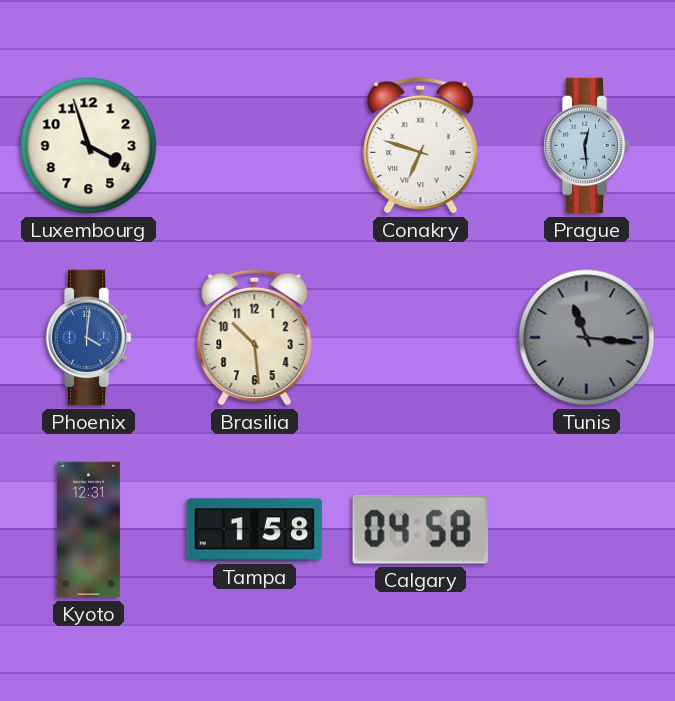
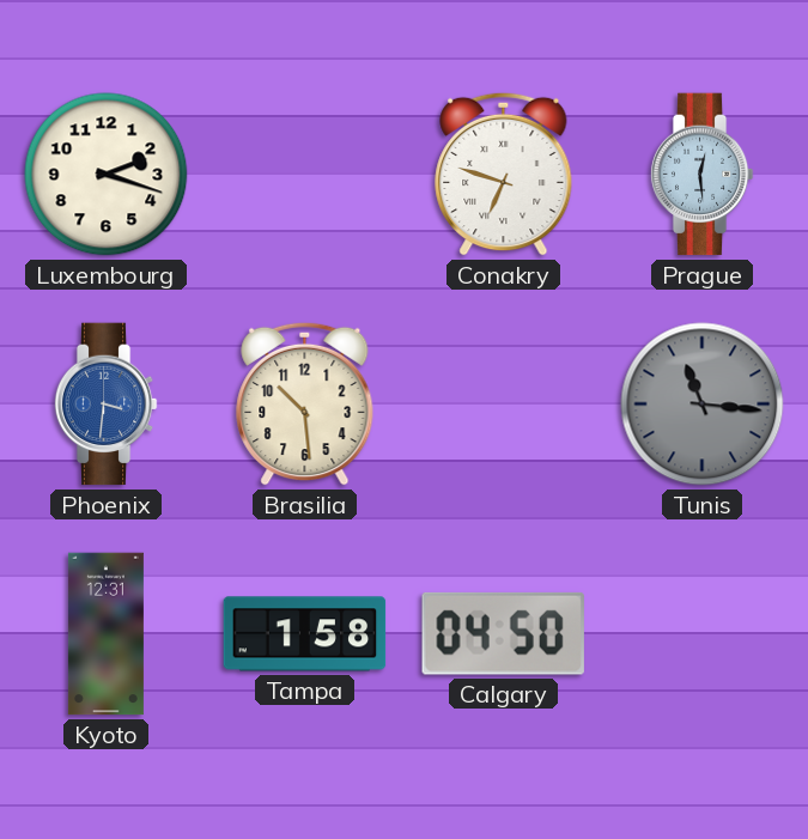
Luxembourg: 3:57 -> 2:18 (107, 175)
Phoenix: 4:01 -> 3:31 (105, 405)
Calgary: 04:58 -> 04:50 (503, 633)
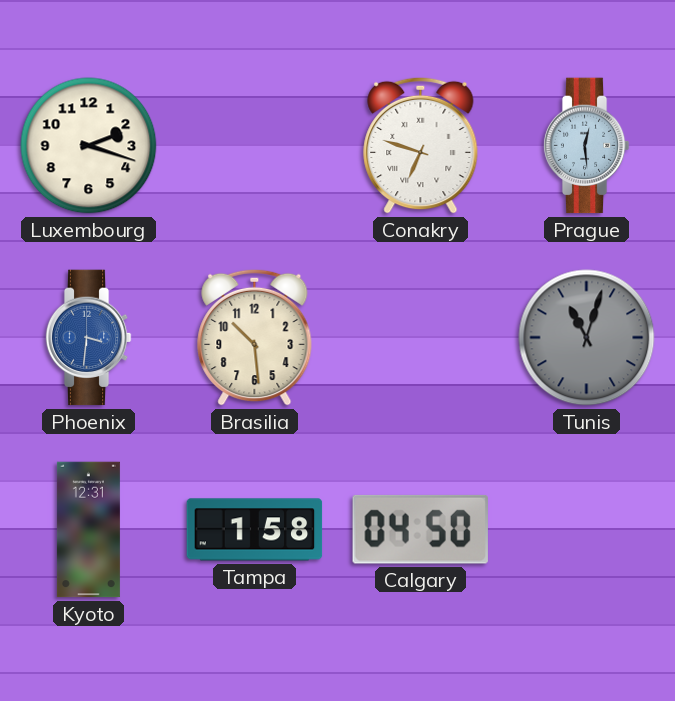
Tunis: 11:16 -> 11:03 (587, 338)
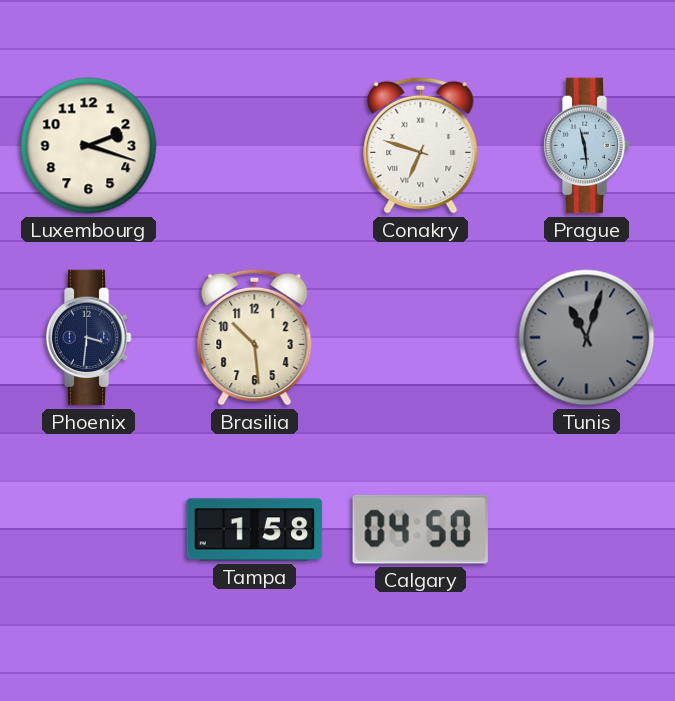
Prague: 12:29 -> 11:29 (586, 146)
Phoenix dial: blue -> navy (88, 338)
Kyoto: 12:31 -> none (88, 530)
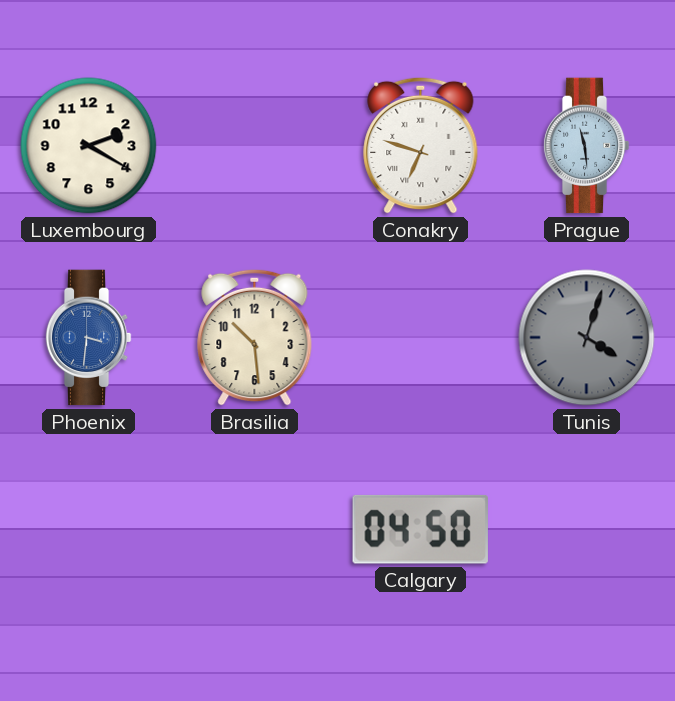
Luxembourg: 2:18 -> 2:20 (89, 146)
Phoenix dial: navy -> blue (88, 338)
Tunis: 11:03 -> 4:03 (587, 338)
Tampa: 1:58 -> none (255, 530)
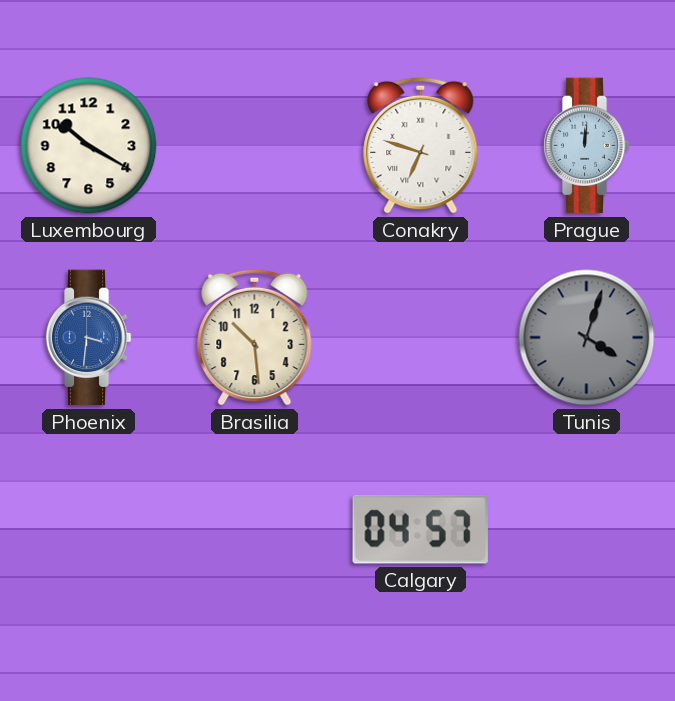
Luxembourg: 2:20 -> 10:20 (89, 146)
Prague: 11:29 -> 12:01 (586, 146)
Calgary: 04:50 -> 04:57 (420, 529)
